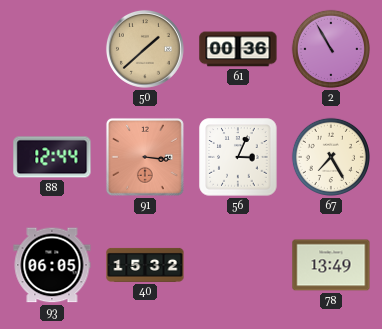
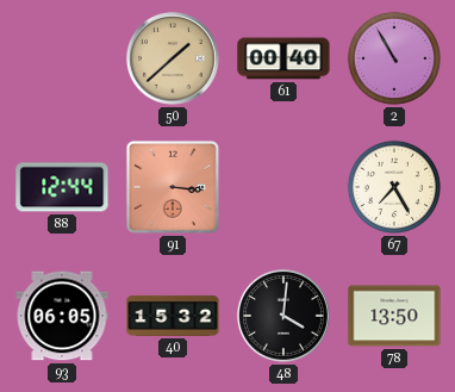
61: 00:36 -> 00:40 (283, 58)
56: 3:04 -> none (238, 157)
48: none -> 4:01 (283, 316)
78: 13:49 -> 13:50 (394, 316)
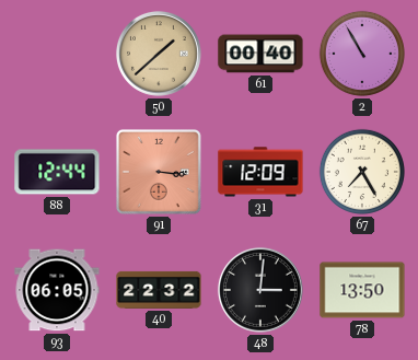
31: none -> 12:09 (260, 172)
40: 15:32 -> 22:32 (159, 290)
48: 4:01 -> 3:01 (260, 290)
